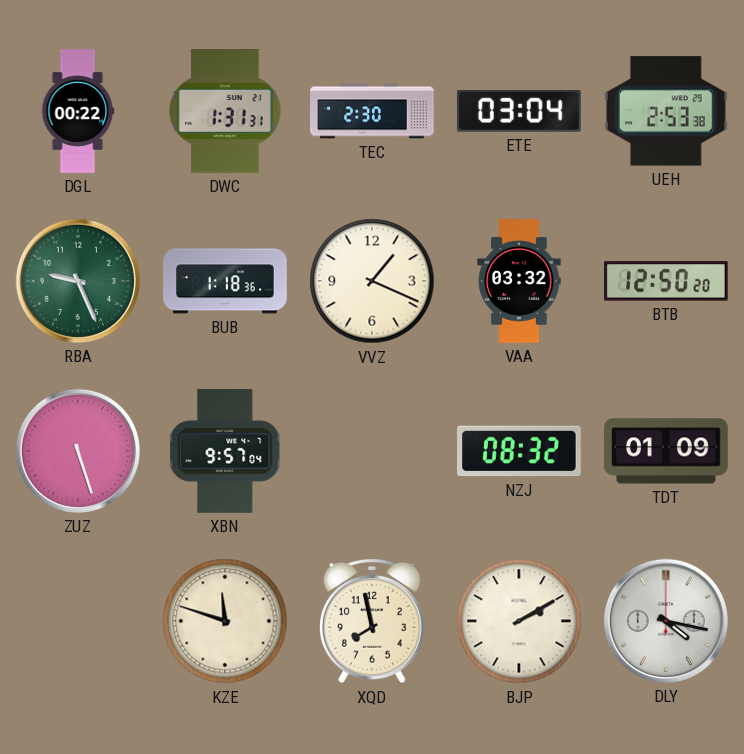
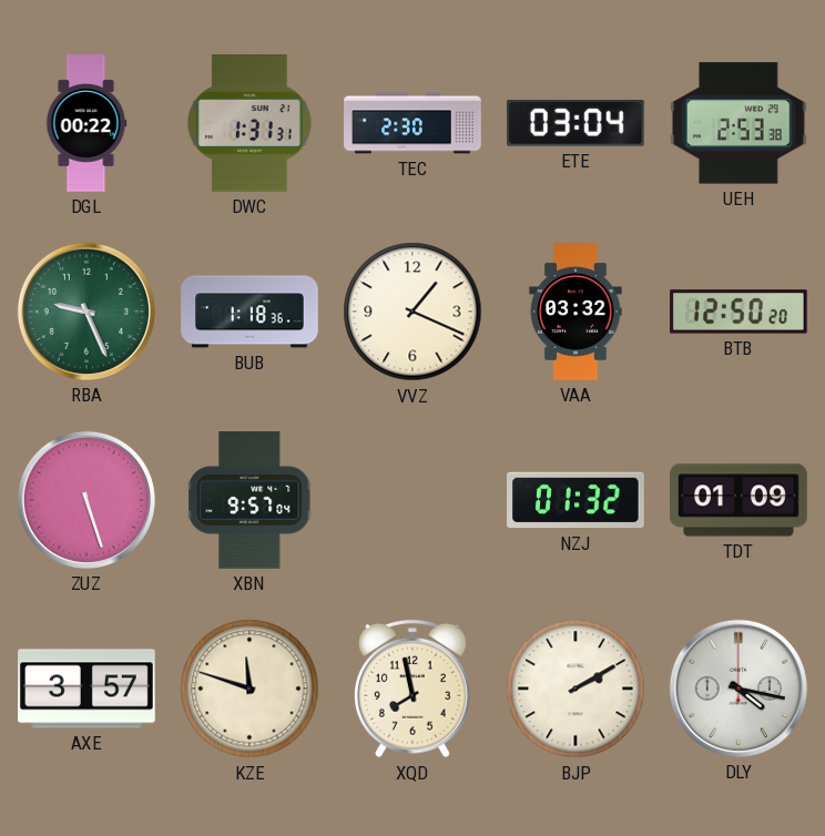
NZJ: 08:32 -> 01:32 (577, 500)
AXE: none -> 3:57 (86, 689)
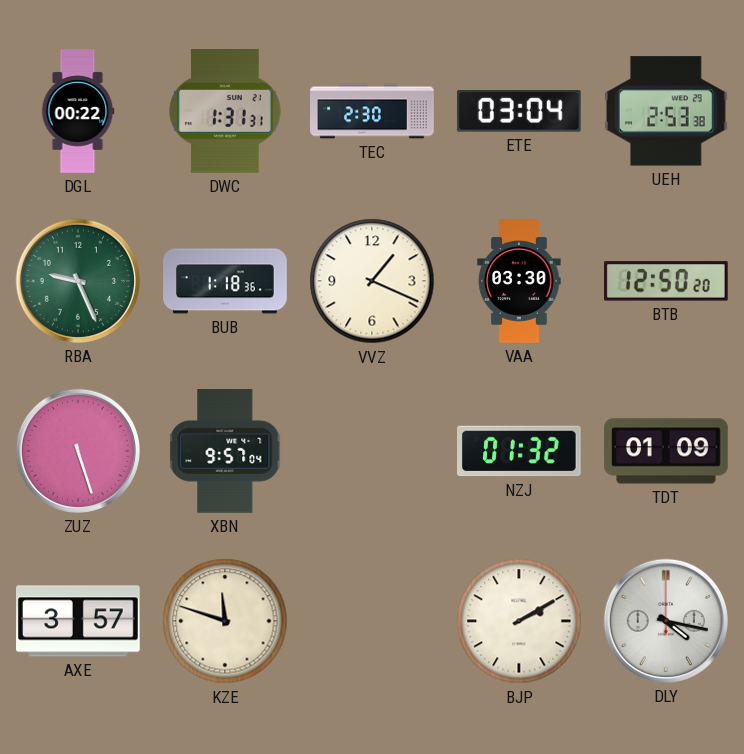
VAA: 03:32 -> 03:30 (519, 281)
XQD: 7:58 -> none (414, 689)
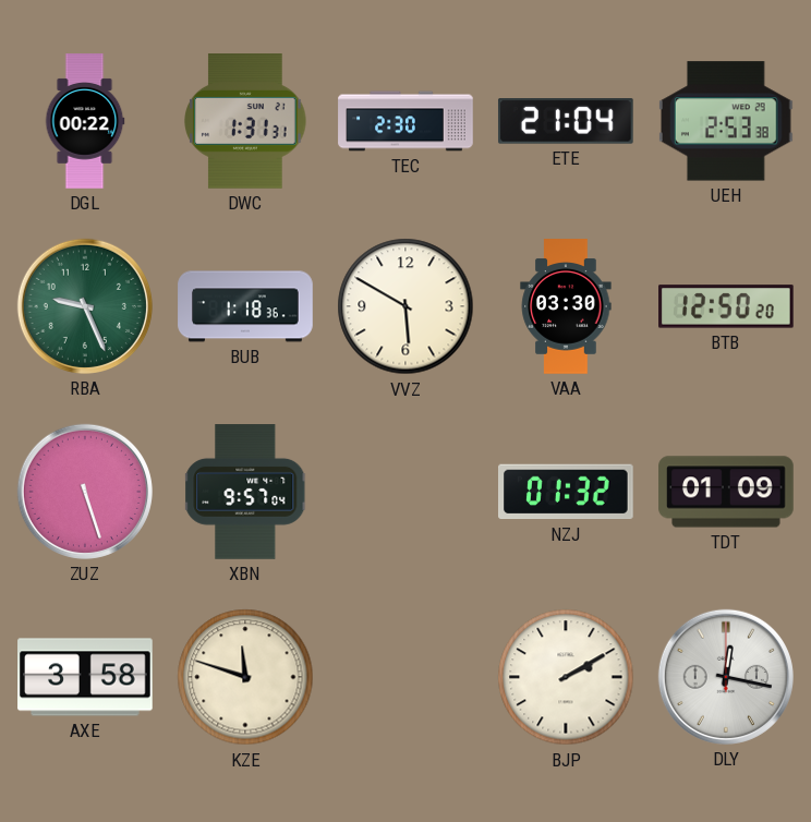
ETE: 03:04 -> 21:04 (566, 122)
VVZ: 1:19 -> 5:50 (405, 306)
AXE: 3:57 -> 3:58 (85, 677)
DLY: 4:17 -> 12:17 (726, 677)
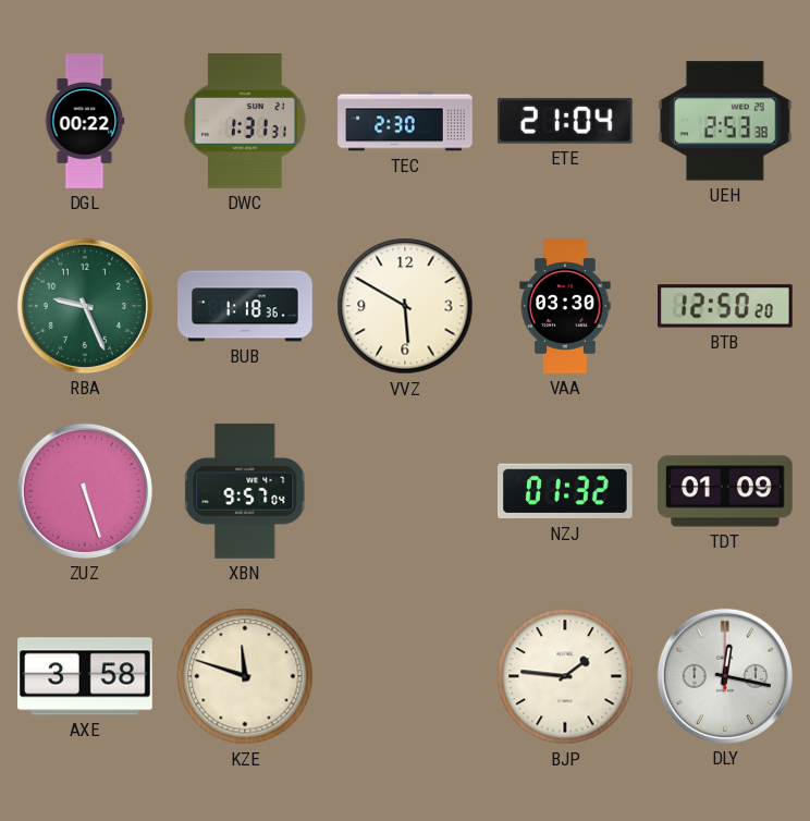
BJP: 2:10 -> 1:46 (565, 676)
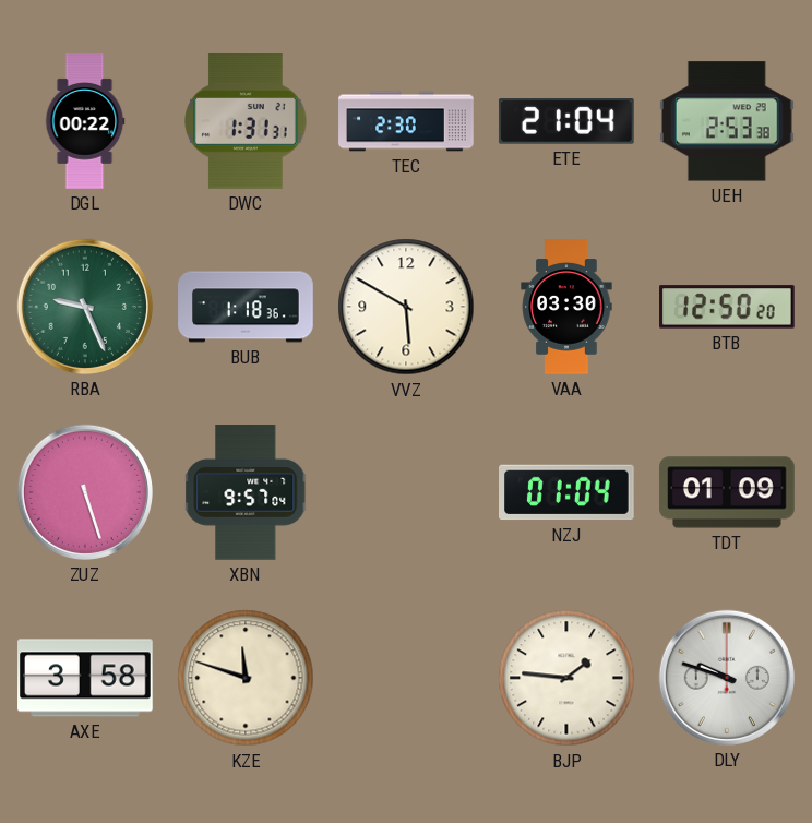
NZJ: 01:32 -> 01:04 (568, 492)
DLY: 12:17 -> 9:48 (727, 678)
